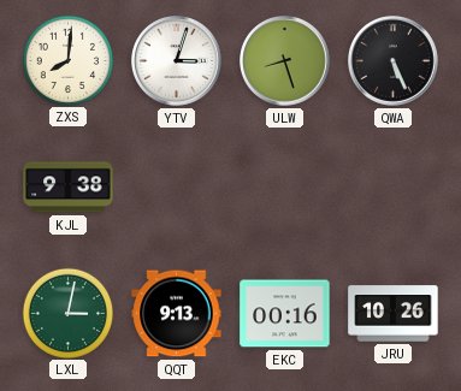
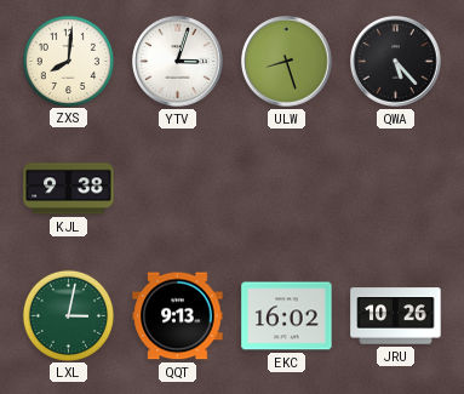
QWA: 5:26 -> 5:23 (396, 62)
EKC: 00:16 -> 16:02 (287, 316)
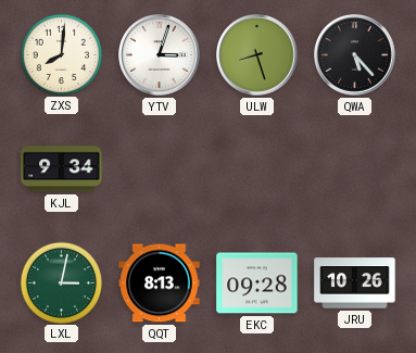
KJL: 9:38 -> 9:34 (62, 169)
QQT: 9:13 -> 8:13 (160, 283)
EKC: 16:02 -> 09:28 (257, 283)
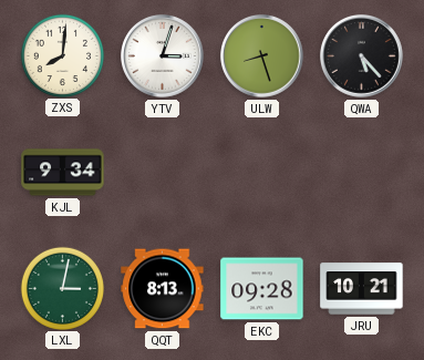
JRU: 10:26 -> 10:21 (362, 289)
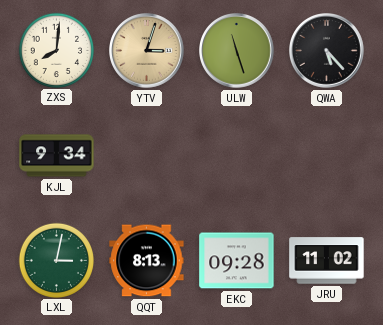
YTV dial: white -> champagne (147, 51)
ULW: 8:27 -> 11:27 (237, 51)
JRU: 10:21 -> 11:02 (327, 261)
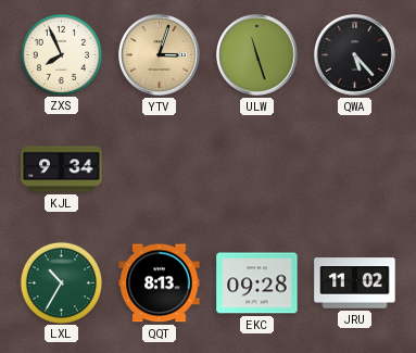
ZXS: 8:01 -> 7:56 (61, 54)
LXL: 3:02 -> 10:35 (61, 282)
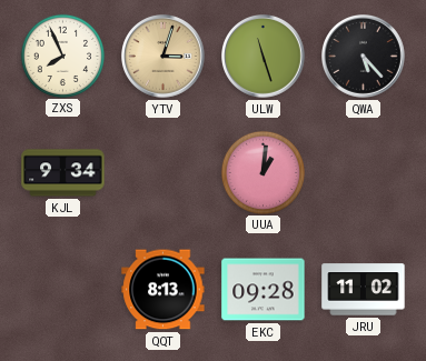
UUA: none -> 1:01 (262, 172)
LXL: 10:35 -> none (61, 282)
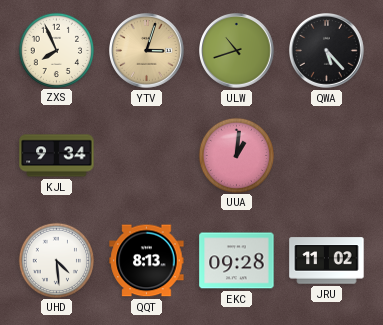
ULW: 11:27 -> 10:42 (237, 51)
UHD: none -> 4:29 (56, 260)
